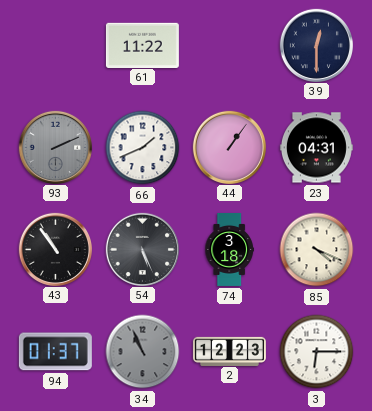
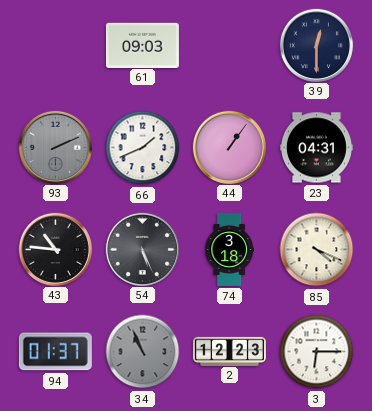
61: 11:22 -> 09:03 (142, 45)
43: 10:54 -> 10:46 (55, 249)
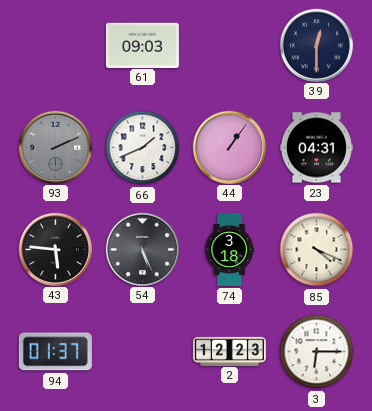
43: 10:46 -> 5:46 (55, 249)
34: 10:56 -> none (143, 352)
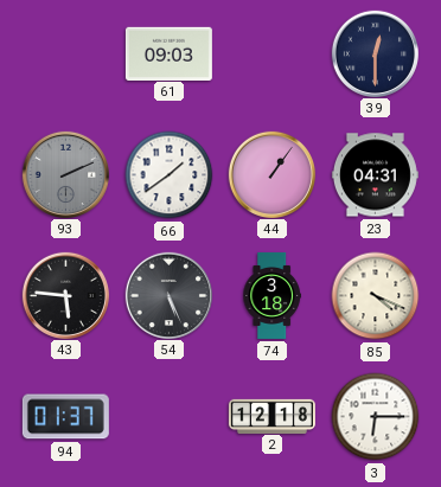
66: 1:41 -> 1:39 (170, 175)
2: 12:23 -> 12:18 (271, 416)
